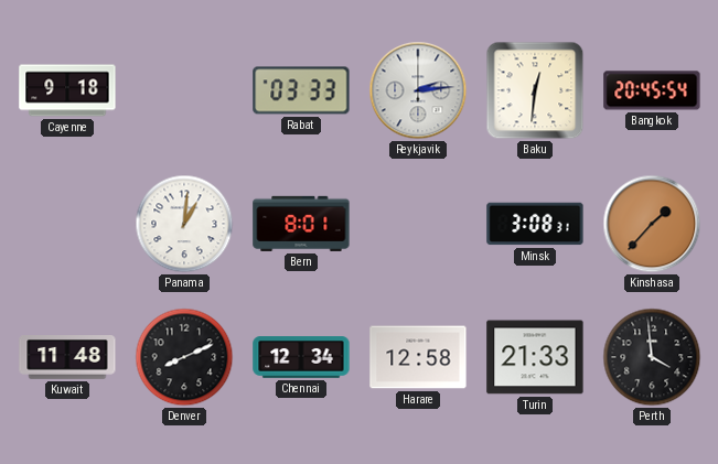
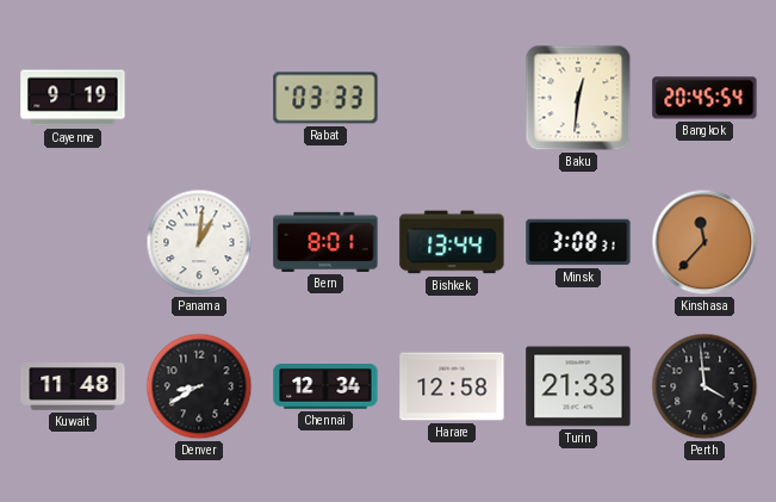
Cayenne: 9:18 -> 9:19 (73, 98)
Reykjavik: 2:14 -> none (418, 90)
Bishkek: none -> 13:44 (452, 242)
Kinshasa: 1:37 -> 11:37 (704, 242)
Denver: 8:11 -> 8:40 (199, 386)
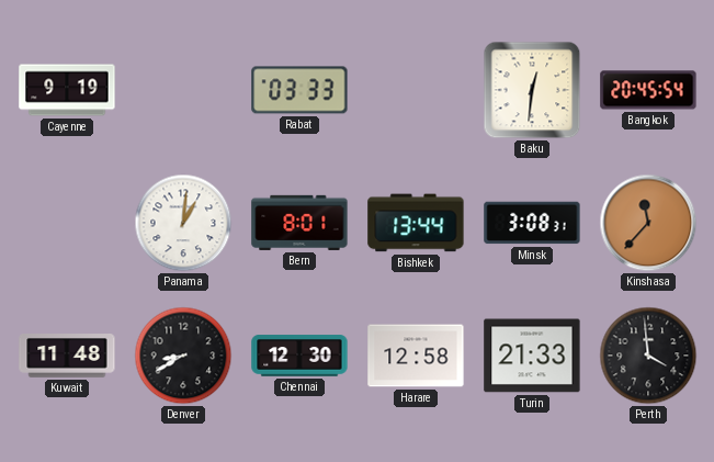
Chennai: 12:34 -> 12:30 (299, 356)
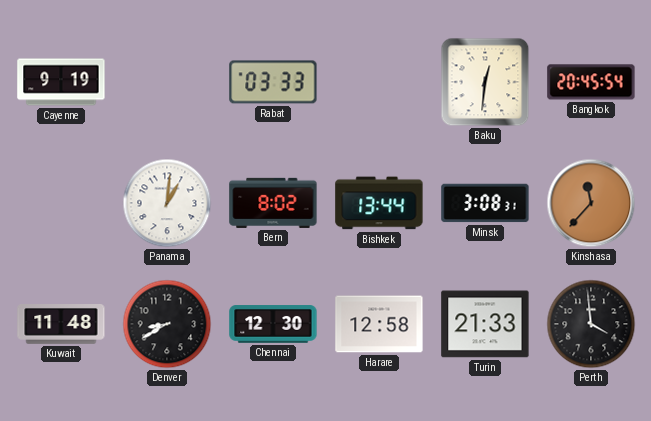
Bern: 8:01 -> 8:02 (273, 203)
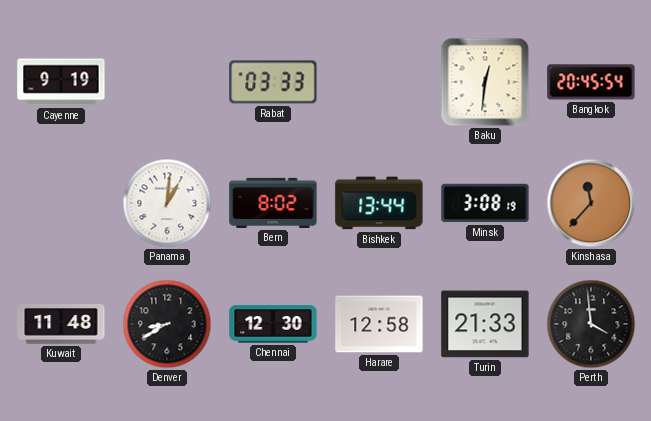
Minsk: 3:08:31 -> 3:08:19 (485, 203)
